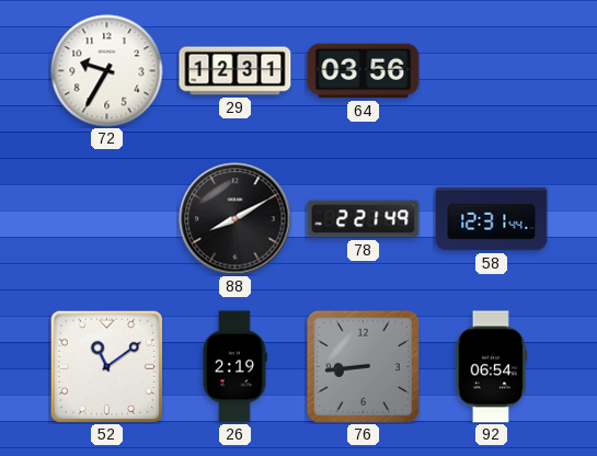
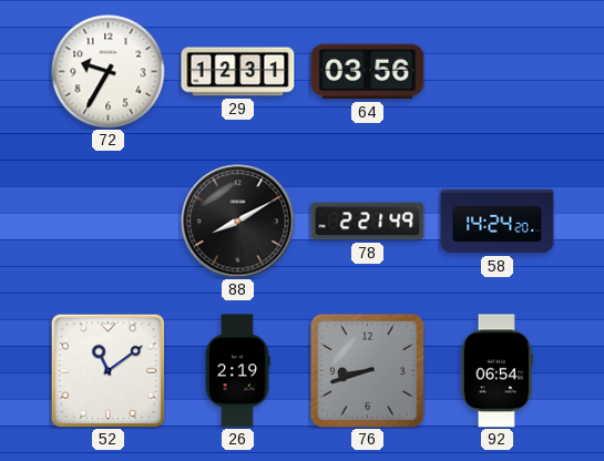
58: 12:31 -> 14:24 (498, 222)
76: 8:44 -> 8:42 (367, 370)
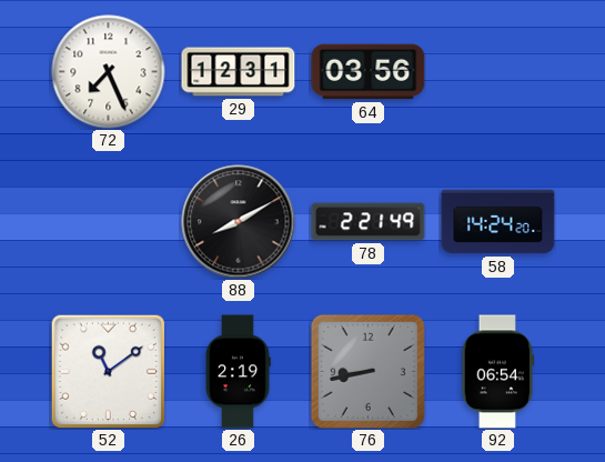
72: 9:35 -> 7:26 (109, 72)
76: 8:42 -> 8:43 (367, 371)
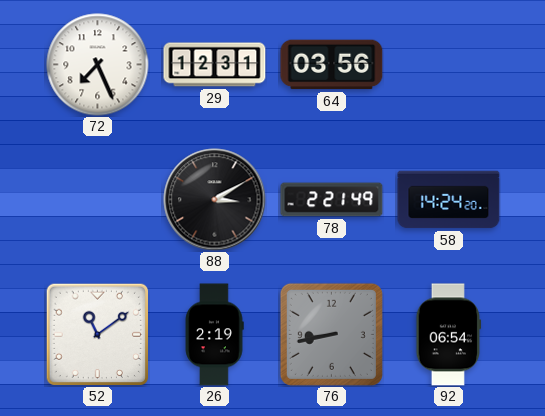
88: 8:10 -> 3:10 (215, 200)
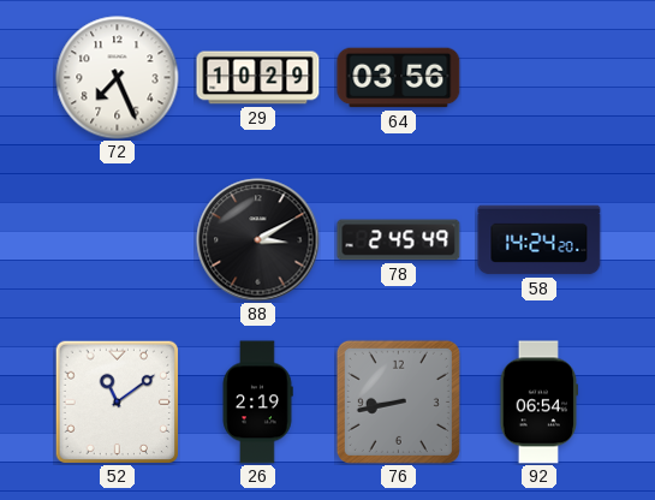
29: 12:31 -> 10:29 (258, 78)
78: 2:21 -> 2:45 (399, 240)
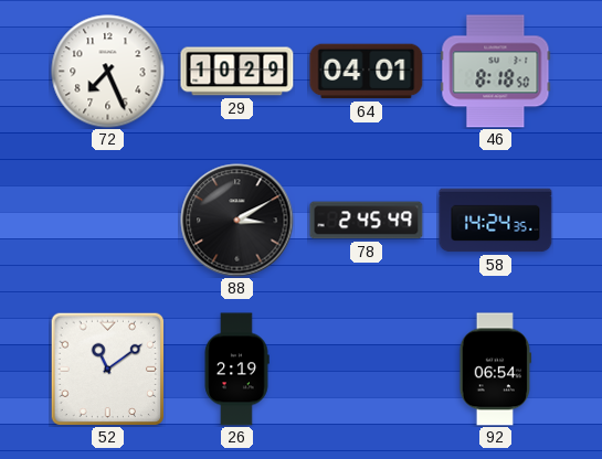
64: 03:56 -> 04:01 (367, 72)
46: none -> 8:18 (496, 72)
58: 14:24:20 -> 14:24:35 (496, 221)
76: 8:43 -> none (398, 401)
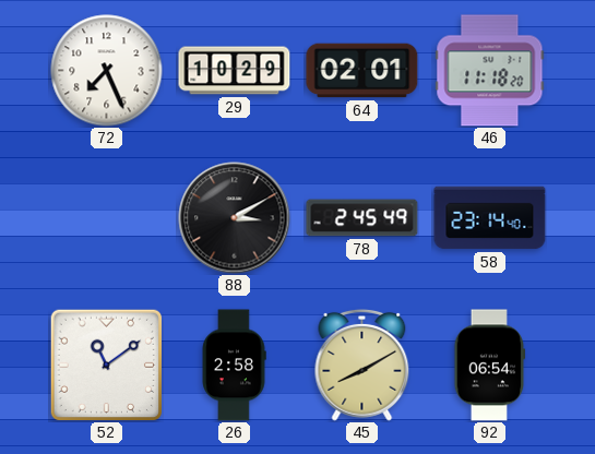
64: 04:01 -> 02:01 (362, 71)
46: 8:18 -> 11:18 (490, 71)
58: 14:24 -> 23:14 (490, 218)
26: 2:19 -> 2:58 (234, 366)
45: none -> 8:10 (362, 365)
